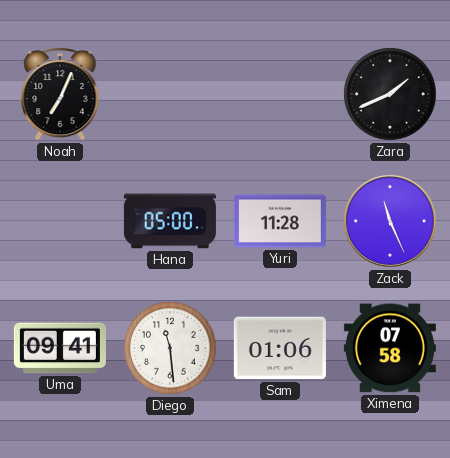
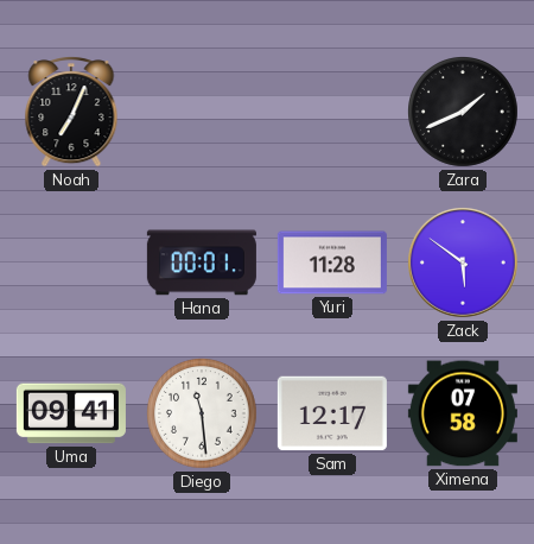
Hana: 05:00 -> 00:01 (202, 262)
Zack: 11:26 -> 5:51 (463, 262)
Sam: 01:06 -> 12:17 (332, 413)
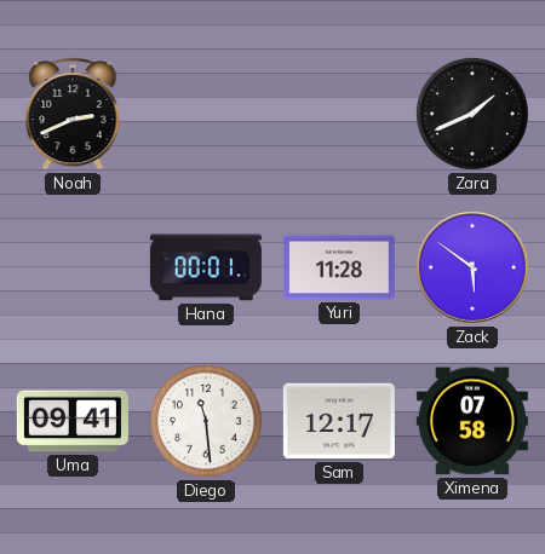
Noah: 7:04 -> 2:41 (73, 115)
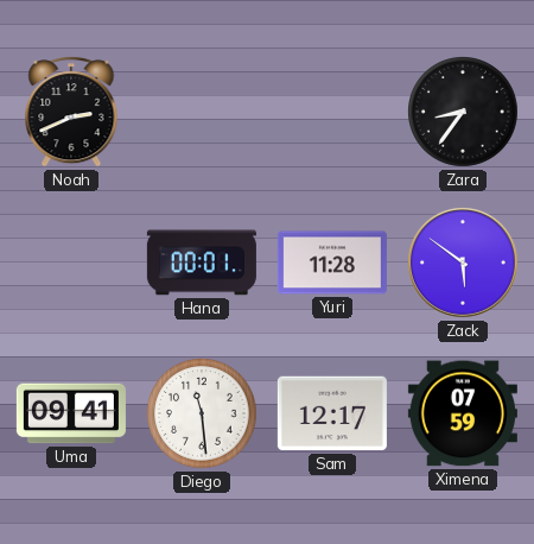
Zara: 1:41 -> 8:36 (463, 112)
Ximena: 07:58 -> 07:59 (463, 413)
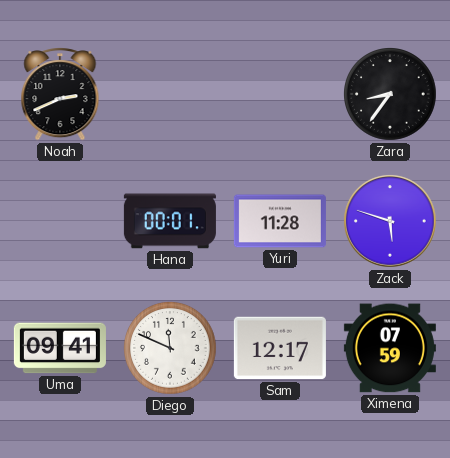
Zack: 5:51 -> 5:48 (390, 221)
Diego: 11:29 -> 11:49 (170, 348)
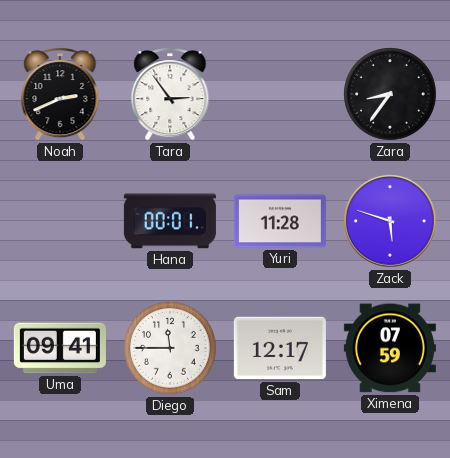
Tara: none -> 2:54 (170, 95)
Diego: 11:49 -> 11:45 (170, 348)
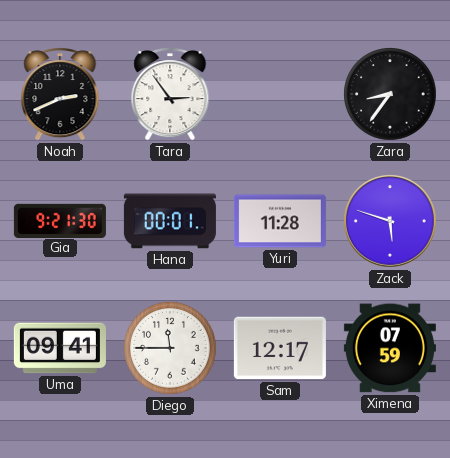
Gia: none -> 9:21 (60, 220)
